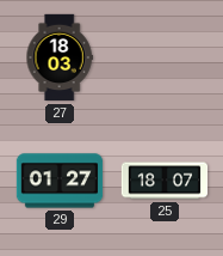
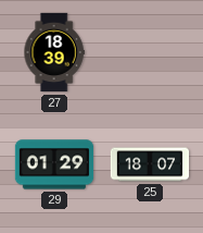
27: 18:03 -> 18:39 (54, 52)
29: 01:27 -> 01:29 (54, 164)
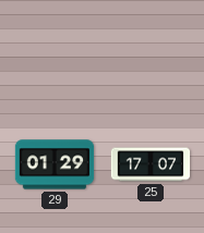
27: 18:39 -> none (54, 52)
25: 18:07 -> 17:07 (151, 164)
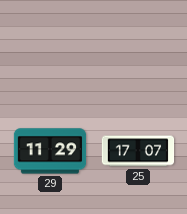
29: 01:29 -> 11:29 (50, 151)
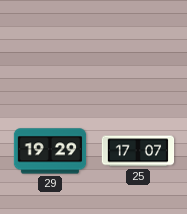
29: 11:29 -> 19:29 (50, 151)
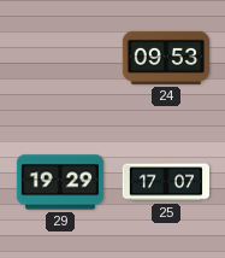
24: none -> 09:53 (165, 58)
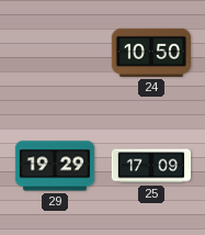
24: 09:53 -> 10:50 (150, 53)
25: 17:07 -> 17:09 (151, 166)
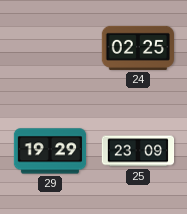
24: 10:50 -> 02:25 (137, 48)
25: 17:09 -> 23:09 (138, 151)
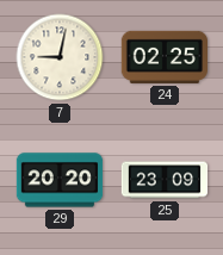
7: none -> 9:02 (60, 57)
29: 19:29 -> 20:20 (60, 180)
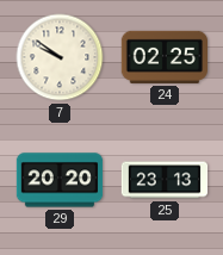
7: 9:02 -> 9:51 (60, 57)
25: 23:09 -> 23:13 (165, 180)
